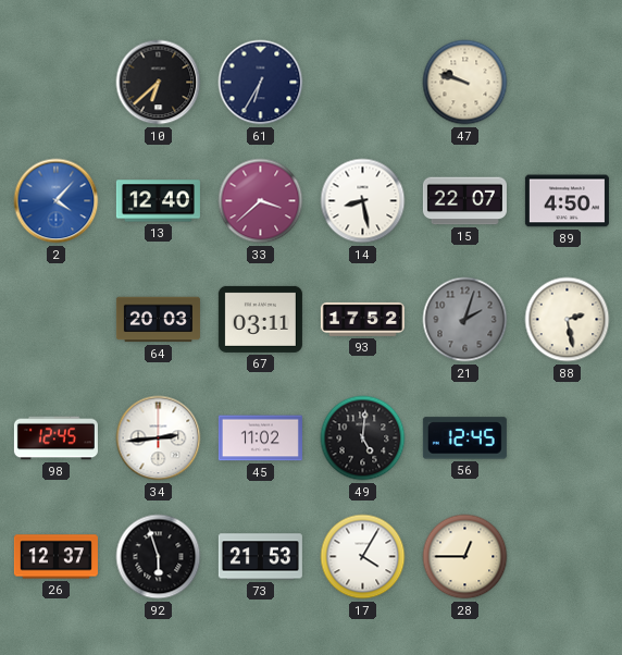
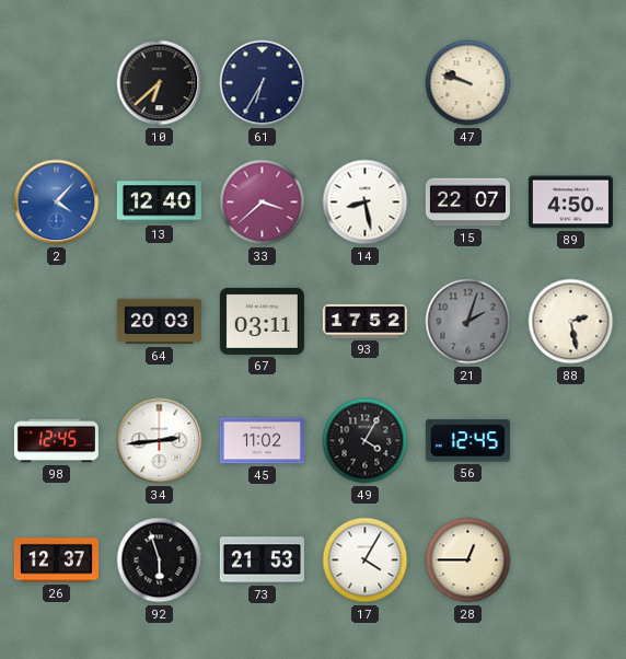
49: 5:01 -> 4:05 (366, 441)
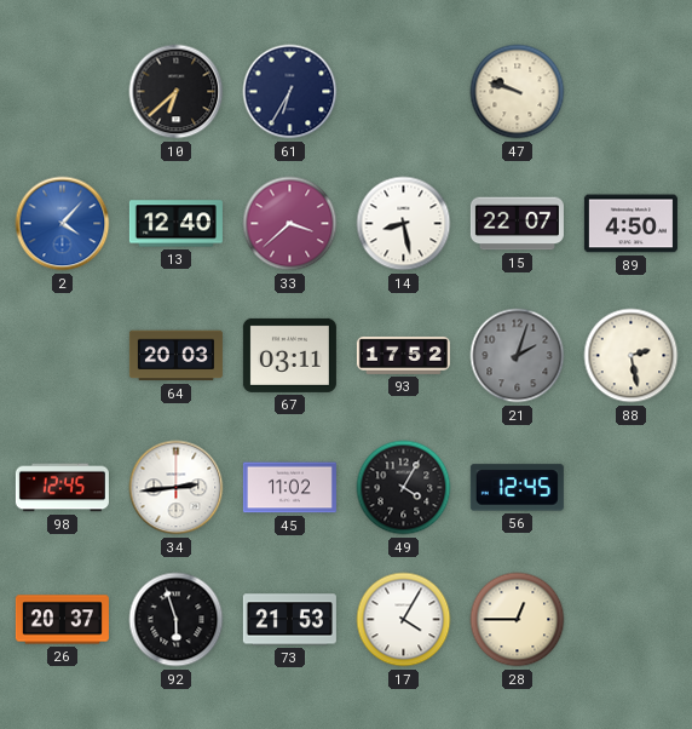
26: 12:37 -> 20:37 (62, 620)
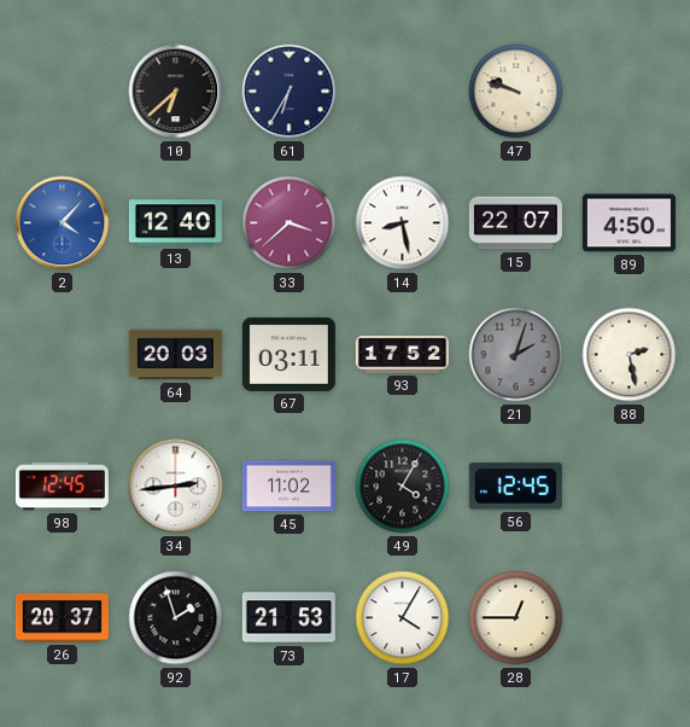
92: 5:57 -> 1:57 (176, 618)
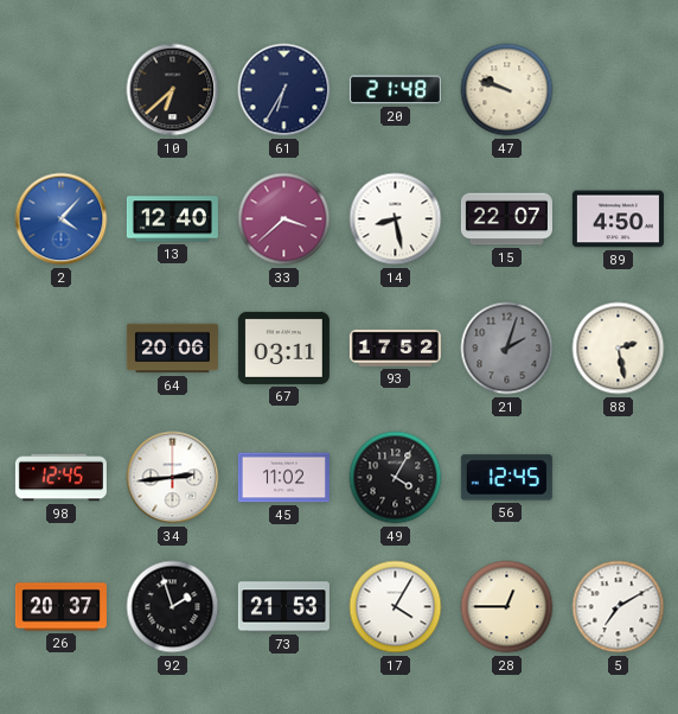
20: none -> 21:48 (395, 90)
64: 20:03 -> 20:06 (172, 349)
5: none -> 7:10 (619, 607)
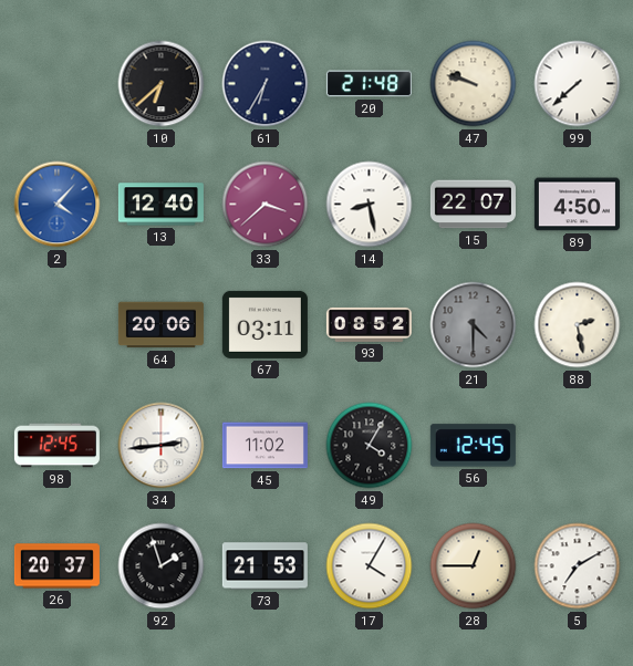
99: none -> 7:38 (578, 84)
93: 17:52 -> 08:52 (369, 324)
21: 2:03 -> 4:30 (474, 325)
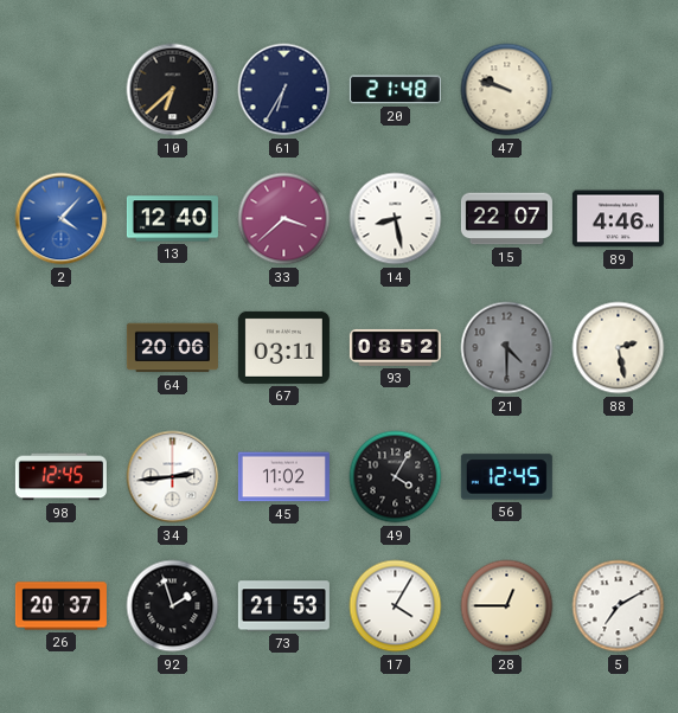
99: 7:38 -> none (578, 84)
89: 4:50 -> 4:46 (618, 219)
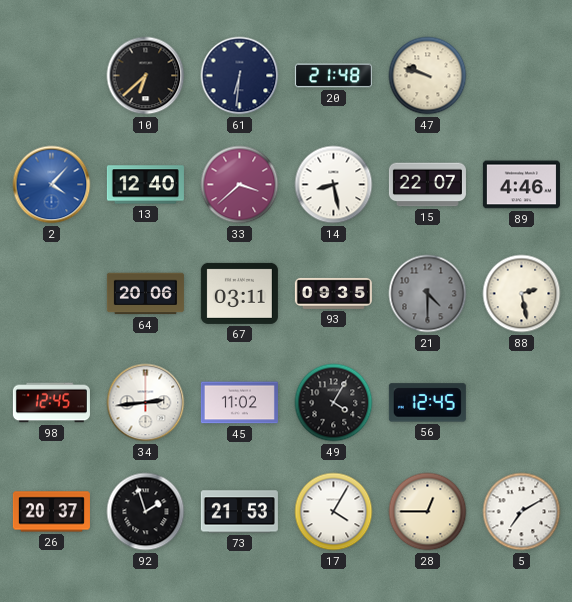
61: 6:35 -> 6:31 (240, 76)
93: 08:52 -> 09:35 (333, 293)
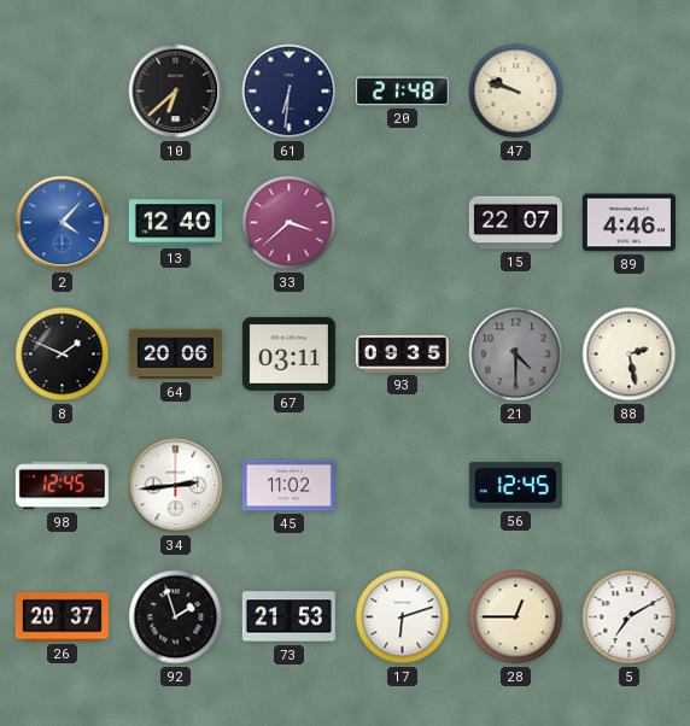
14: 8:28 -> none (334, 185)
8: none -> 1:49 (63, 355)
49: 4:05 -> none (334, 403)
17: 4:05 -> 6:12 (403, 617)
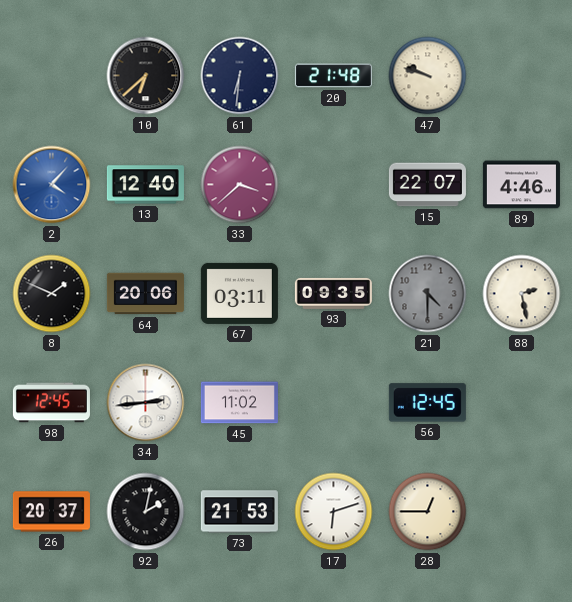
92: 1:57 -> 2:02 (146, 512)
5: 7:10 -> none (630, 617)
